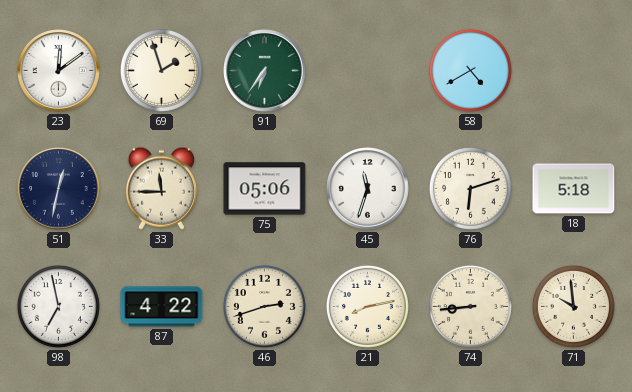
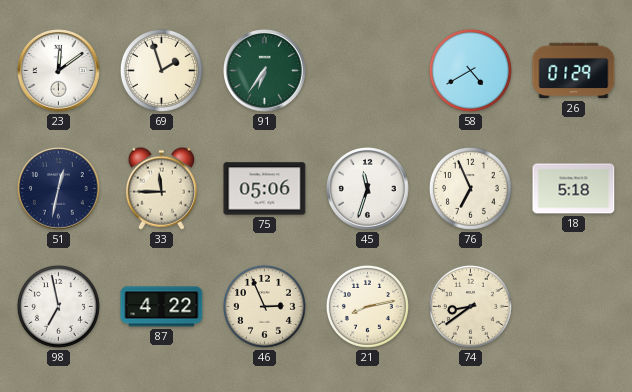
26: none -> 01:29 (574, 71)
76: 6:12 -> 6:56 (470, 188)
46: 2:42 -> 2:56 (264, 306)
74: 8:44 -> 8:39 (470, 306)
71: 9:59 -> none (573, 306)
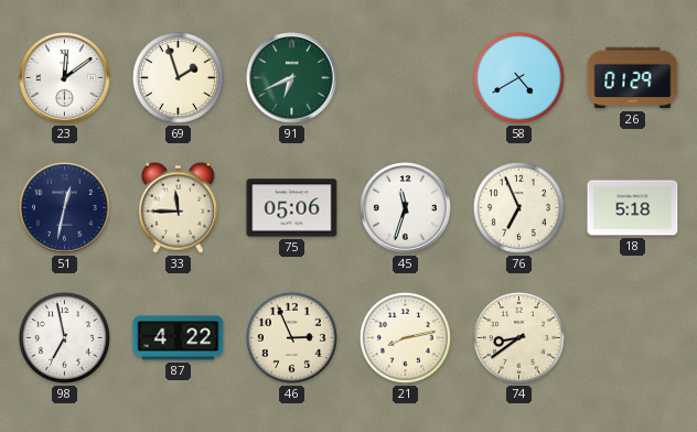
91: 6:36 -> 6:41 (292, 78)
